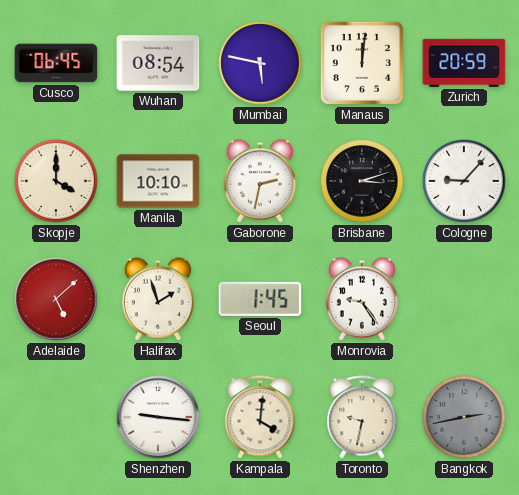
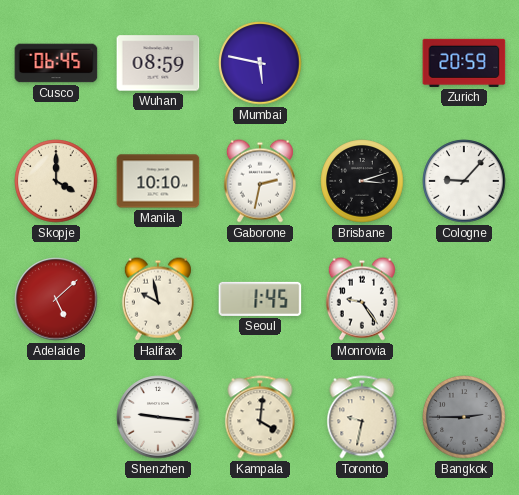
Wuhan: 08:54 -> 08:59 (158, 63)
Manaus: 12:01 -> none (362, 63)
Halifax: 1:57 -> 9:58 (158, 299)
Bangkok: 2:43 -> 2:45 (464, 417)
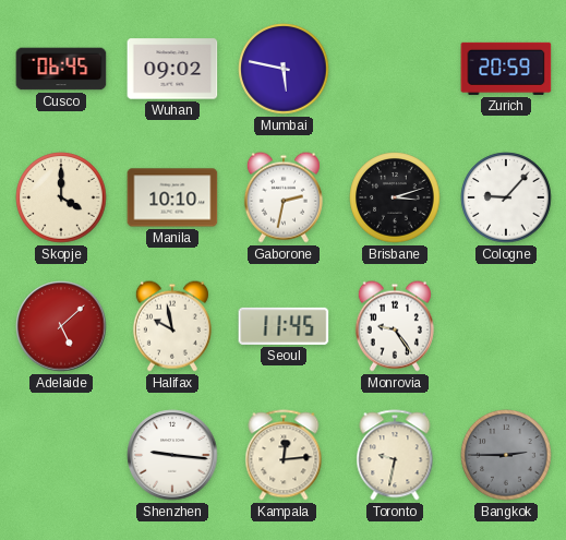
Wuhan: 08:59 -> 09:02 (172, 69)
Seoul: 1:45 -> 11:45 (284, 326)
Kampala: 4:01 -> 12:14 (284, 455)
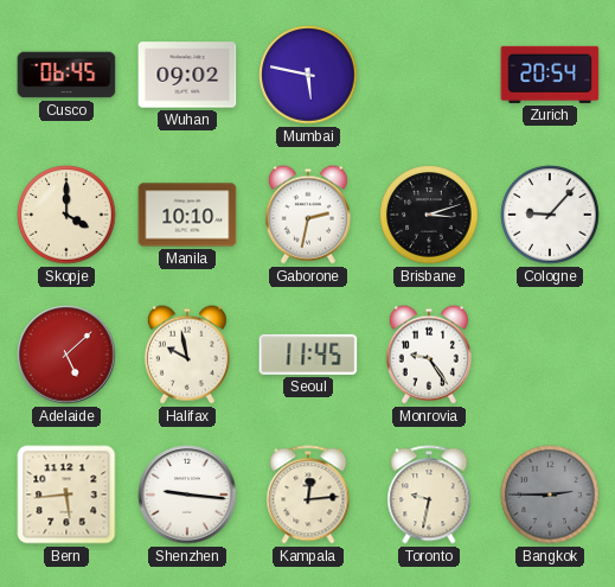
Zurich: 20:59 -> 20:54 (550, 75)
Bern: none -> 5:44 (66, 495)
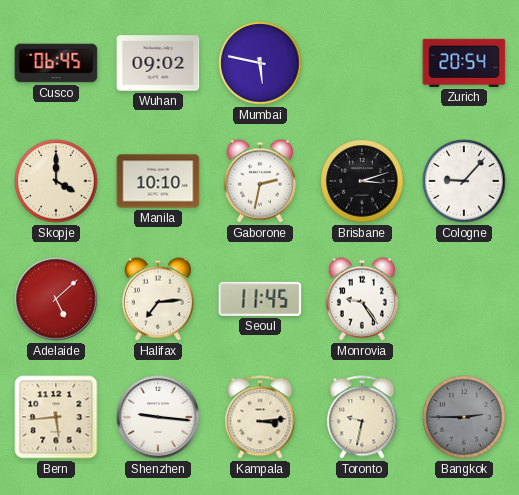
Halifax: 9:58 -> 7:14 (158, 299)
Kampala: 12:14 -> 3:14 (260, 417)
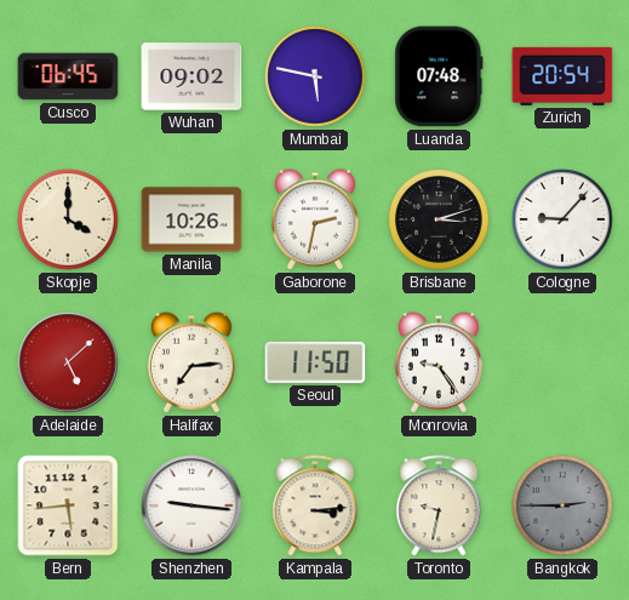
Luanda: none -> 07:48 (439, 76)
Manila: 10:10 -> 10:26 (191, 219)
Seoul: 11:45 -> 11:50 (315, 362)
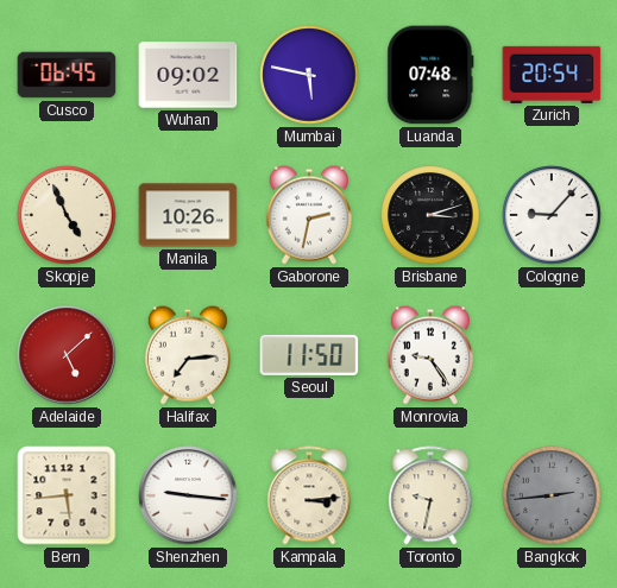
Skopje: 4:00 -> 4:56 (67, 215)
Bangkok: 2:45 -> 2:44 (552, 495)
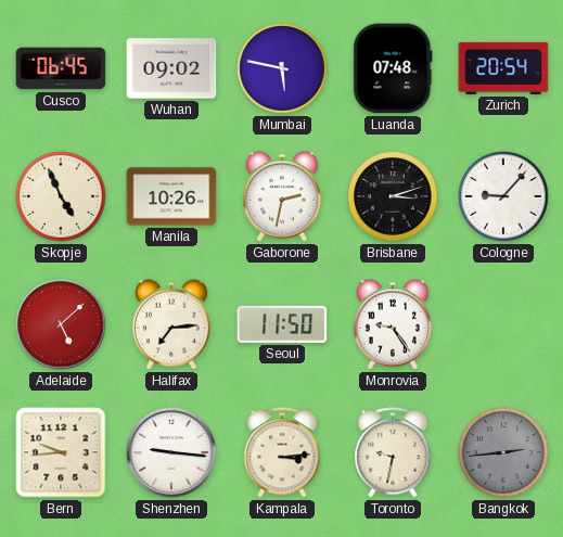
Bern: 5:44 -> 9:44 (61, 452)
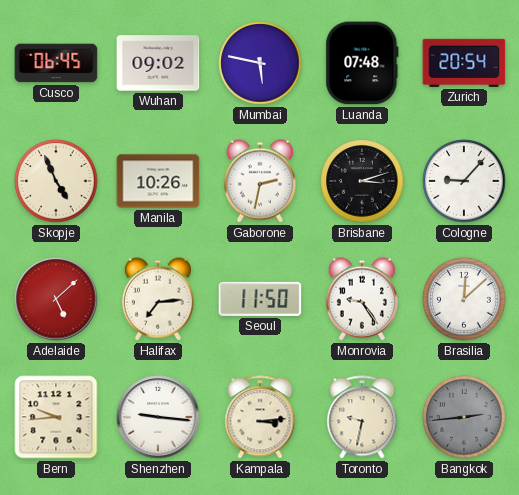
Brasilia: none -> 12:08 (464, 299)
